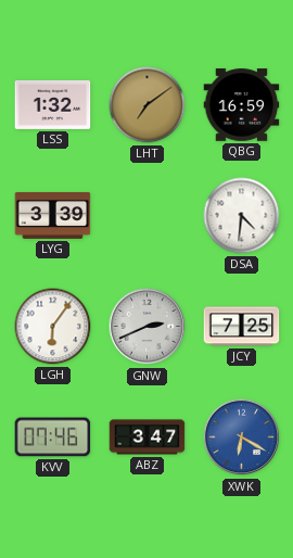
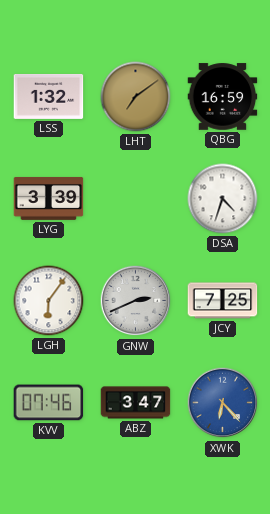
DSA: 4:31 -> 4:33 (223, 199)
XWK: 6:20 -> 6:23 (223, 403)
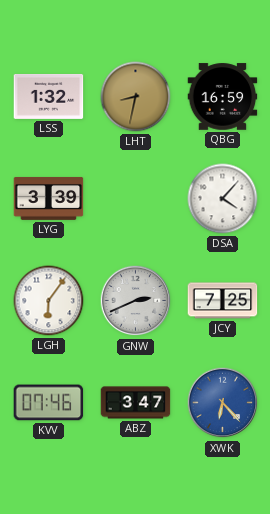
LHT: 7:09 -> 8:32 (136, 97)
DSA: 4:33 -> 4:07 (223, 199)
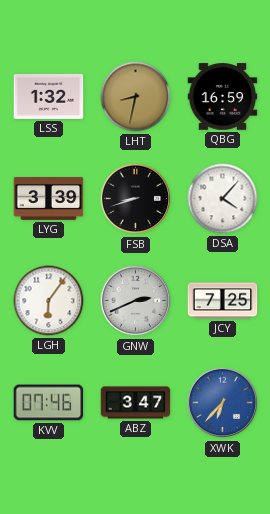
FSB: none -> 8:42 (136, 199)
XWK: 6:23 -> 6:37 (223, 403)
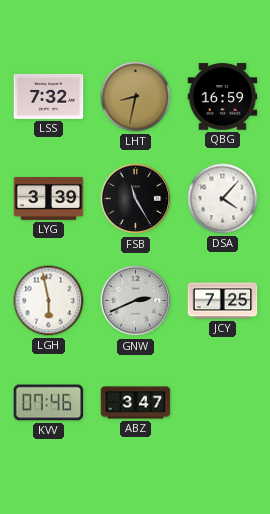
LSS: 1:32 -> 7:32 (49, 96)
FSB: 8:42 -> 11:25 (136, 199)
LGH: 6:06 -> 5:58 (49, 301)
XWK: 6:37 -> none (223, 403)
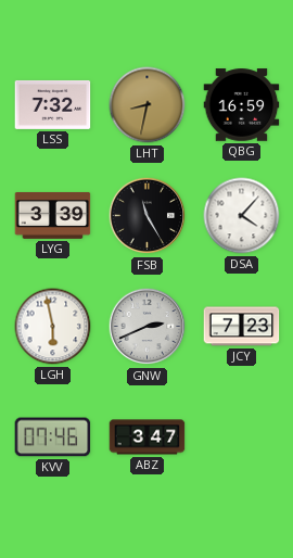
JCY: 7:25 -> 7:23 (242, 327)
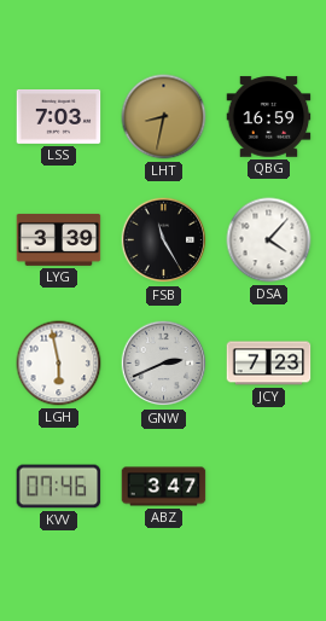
LSS: 7:32 -> 7:03 (59, 116)
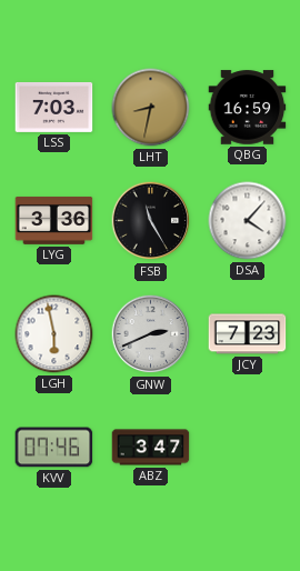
LYG: 3:39 -> 3:36 (54, 221)
